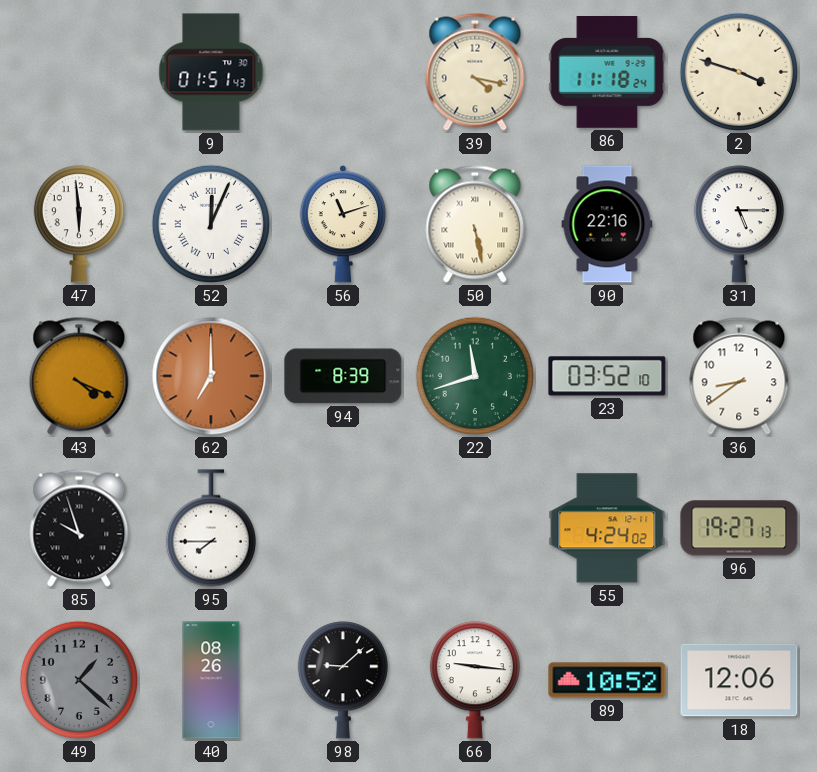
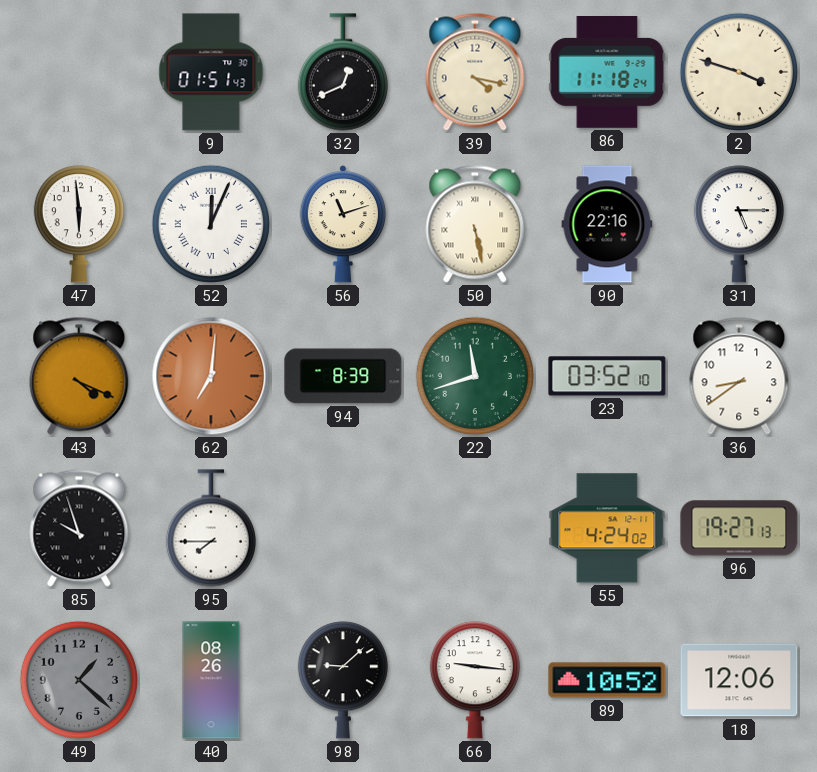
32: none -> 12:41 (343, 72)
62: 7:00 -> 7:01 (211, 376)
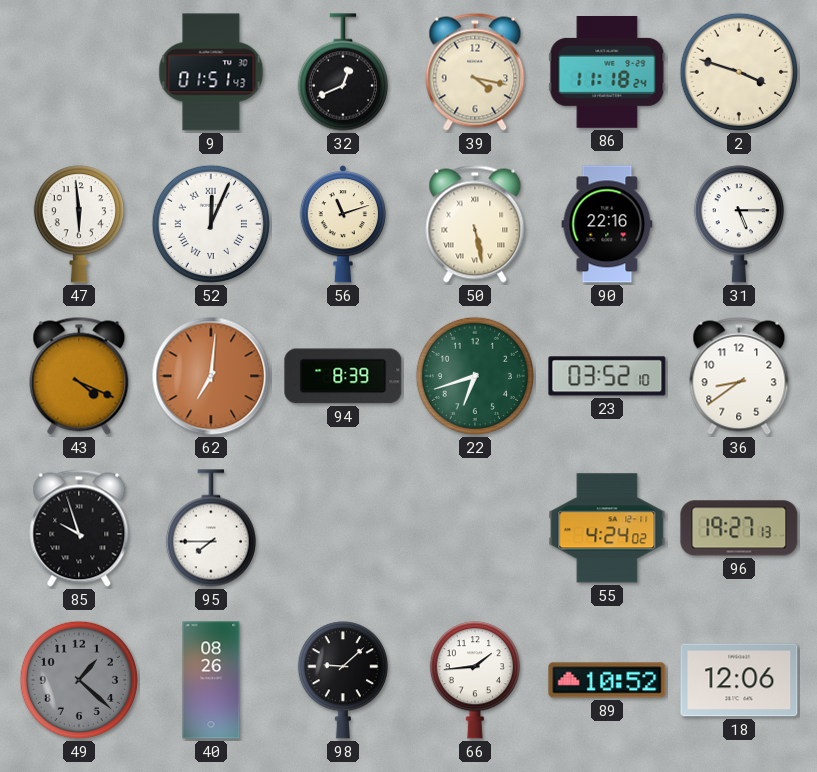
22: 11:42 -> 6:42 (475, 376)
66: 9:16 -> 1:44 (475, 680)
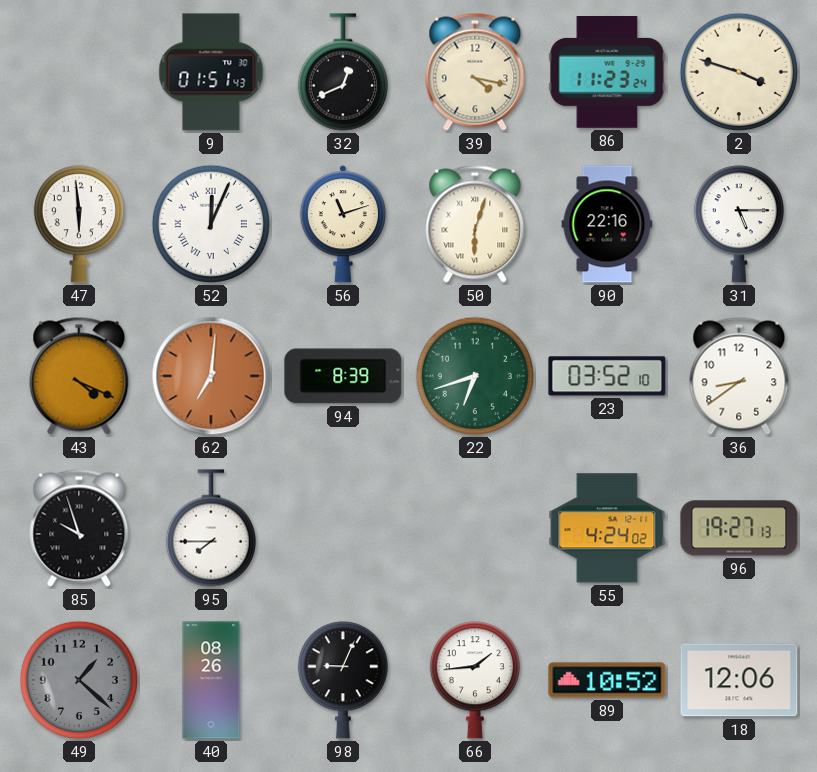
86: 11:18 -> 11:23 (607, 73)
50: 5:28 -> 6:03 (475, 224)
98: 9:08 -> 9:04 (343, 680)
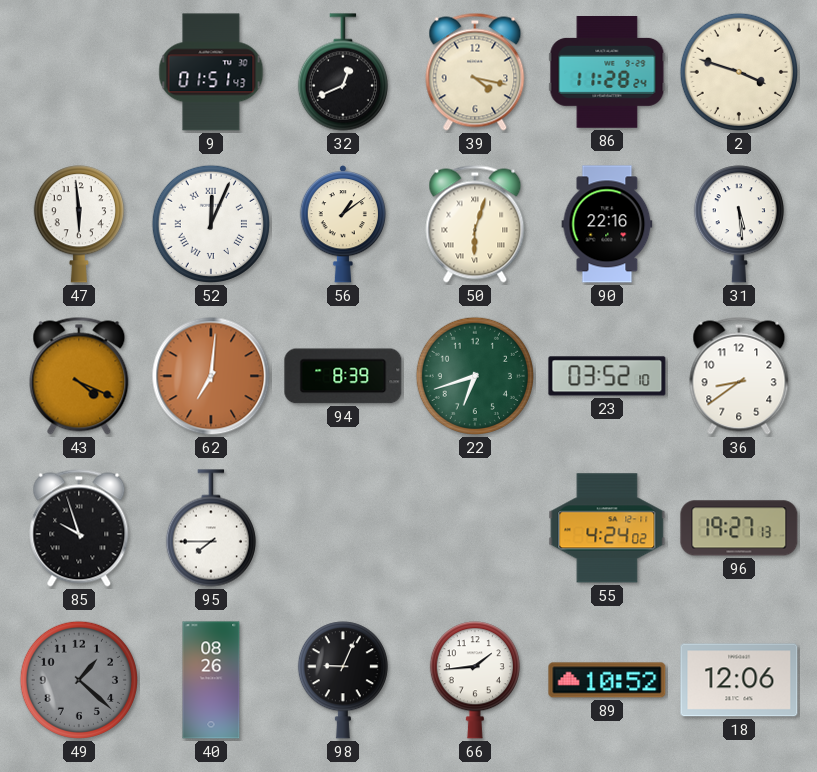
86: 11:23 -> 11:28 (607, 73)
56: 11:12 -> 1:09 (342, 224)
31: 5:15 -> 5:29 (739, 224)
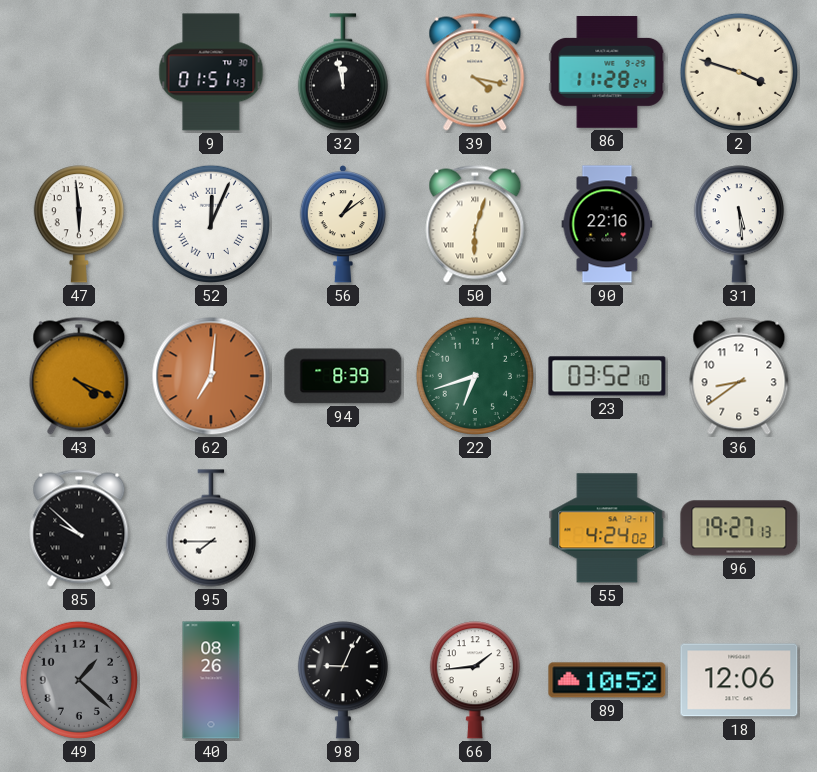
32: 12:41 -> 11:58 (343, 72)
85: 9:57 -> 9:52 (79, 528)
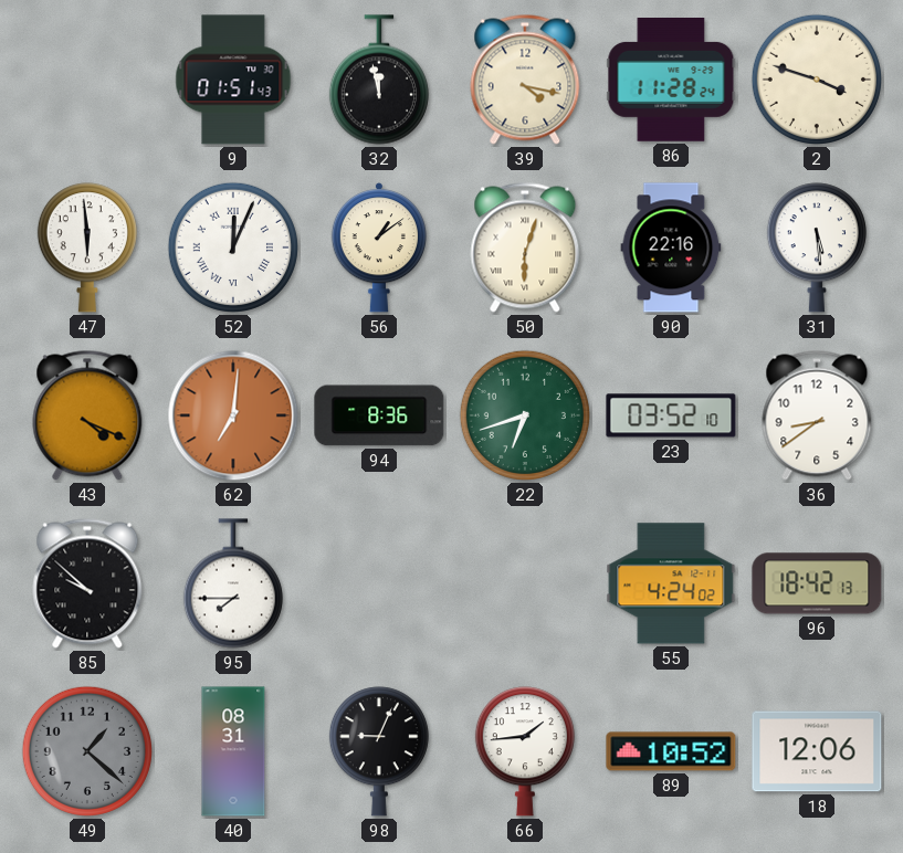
94: 8:39 -> 8:36 (379, 415)
96: 19:27 -> 18:42 (817, 583)
40: 08:26 -> 08:31 (233, 751)
